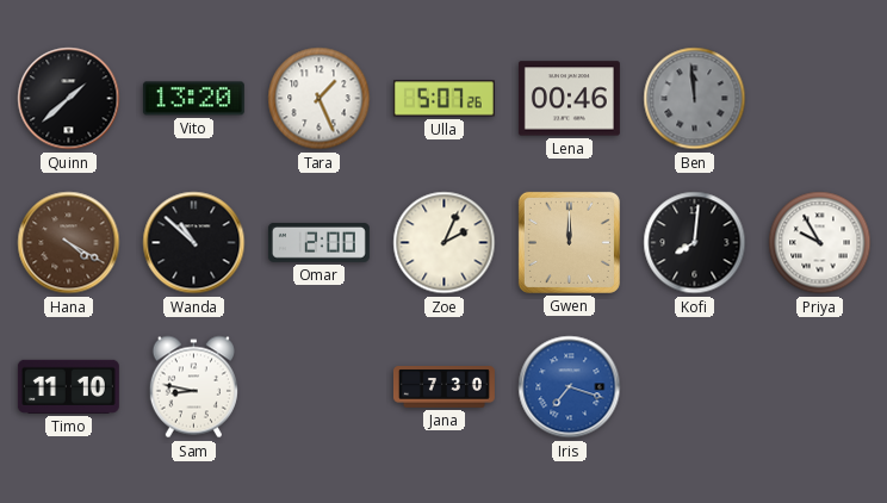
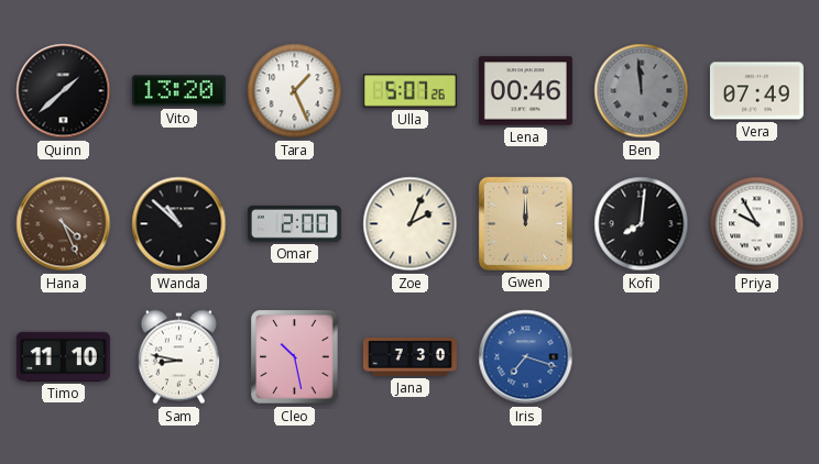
Vera: none -> 07:49 (756, 91)
Hana: 4:20 -> 4:26 (64, 224)
Cleo: none -> 10:28 (295, 357)
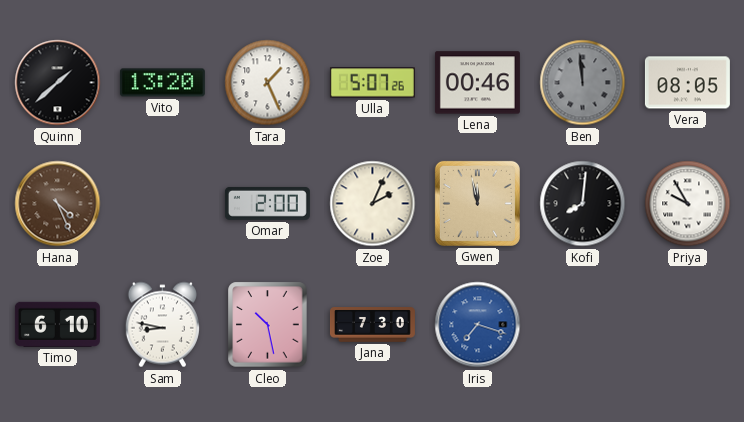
Vera: 07:49 -> 08:05 (687, 83)
Wanda: 10:52 -> none (179, 224)
Gwen: 12:00 -> 11:58 (477, 203)
Timo: 11:10 -> 6:10 (57, 324)
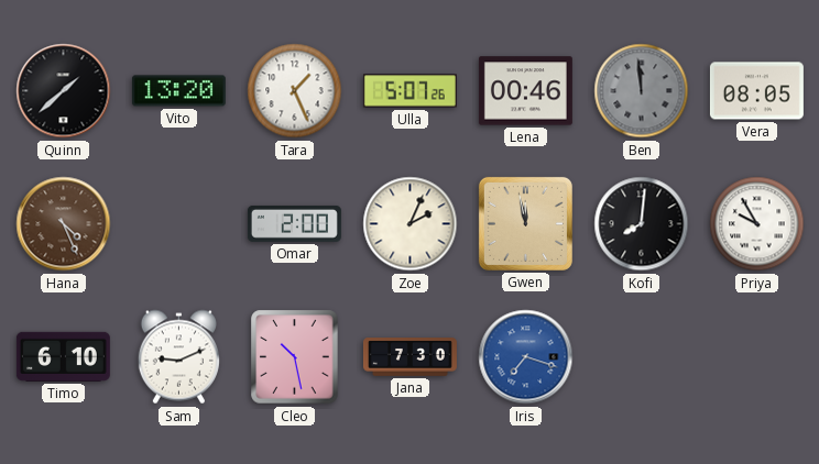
Sam: 8:47 -> 9:11 (178, 357)
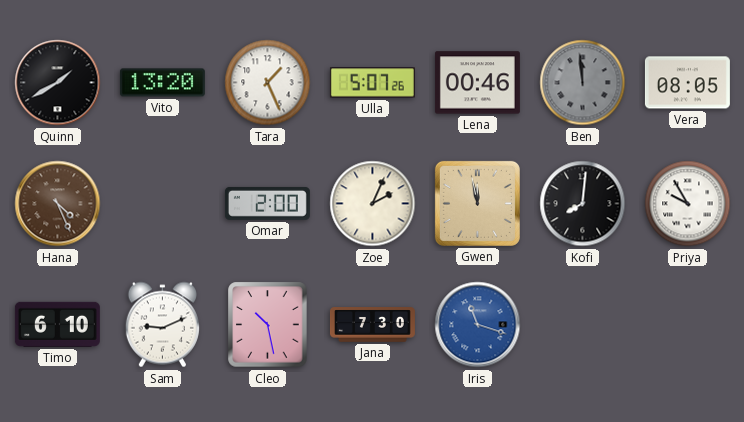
Quinn: 1:38 -> 1:40 (58, 83)
Iris: 7:18 -> 11:18 (478, 325)
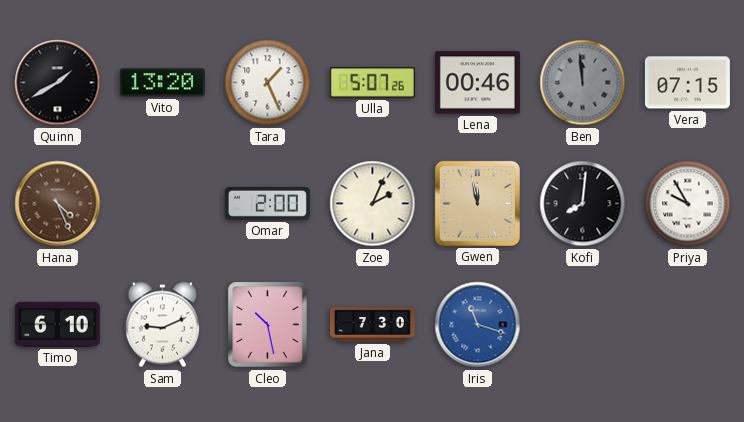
Vera: 08:05 -> 07:15 (687, 83)
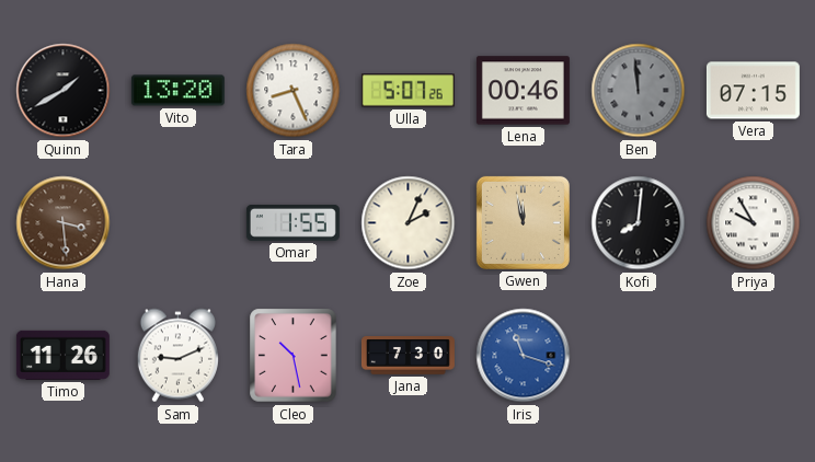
Tara: 1:26 -> 8:26 (294, 91)
Hana: 4:26 -> 3:29 (64, 223)
Omar: 2:00 -> 1:55 (292, 222)
Timo: 6:10 -> 11:26 (62, 355)
